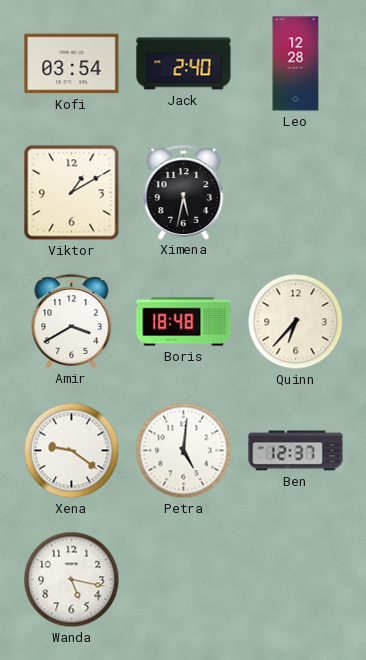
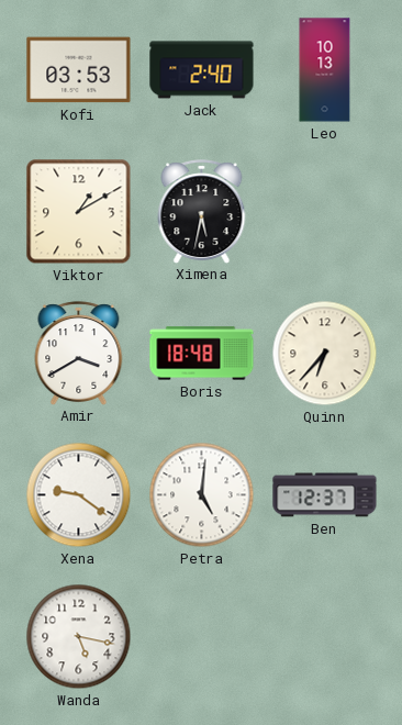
Kofi: 03:54 -> 03:53 (79, 70)
Leo: 12:28 -> 10:13 (325, 70)
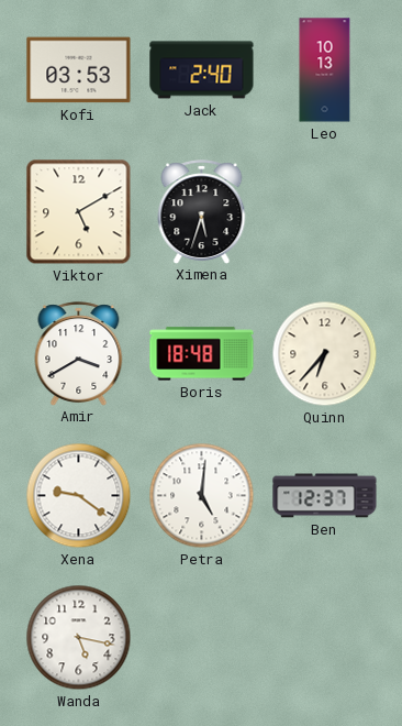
Viktor: 1:10 -> 5:10 (79, 212)
Ximena: 5:32 -> 5:33 (202, 211)
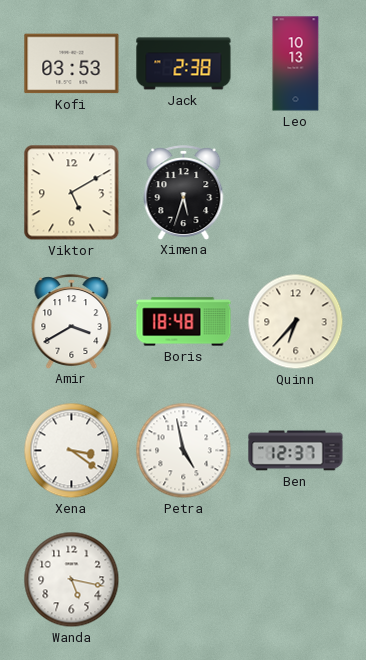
Jack: 2:40 -> 2:38 (184, 64)
Xena: 9:21 -> 3:21 (72, 451)
Petra: 5:01 -> 4:58 (184, 451)
